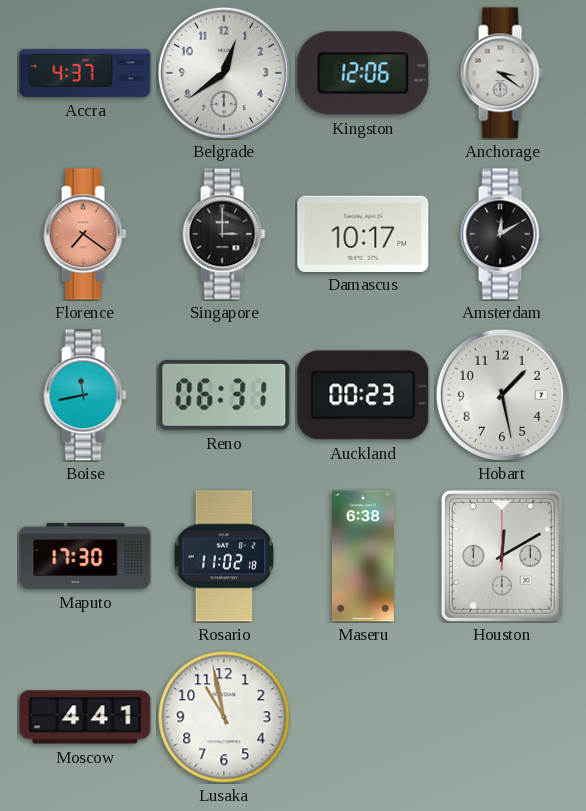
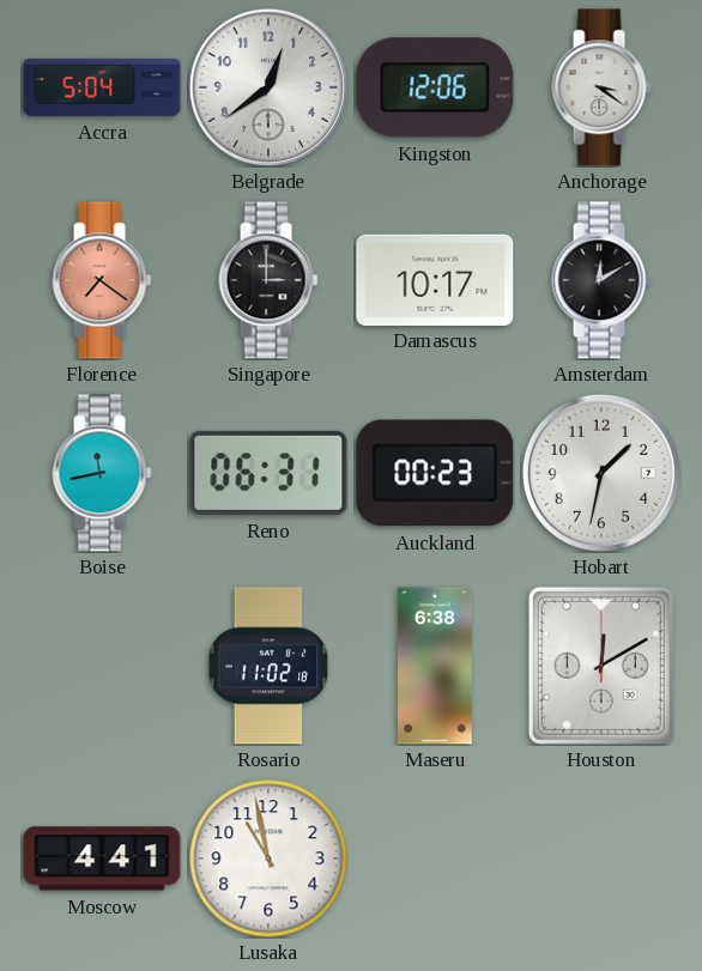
Accra: 4:37 -> 5:04 (102, 87)
Hobart: 1:28 -> 1:32 (601, 473)
Maputo: 17:30 -> none (85, 556)
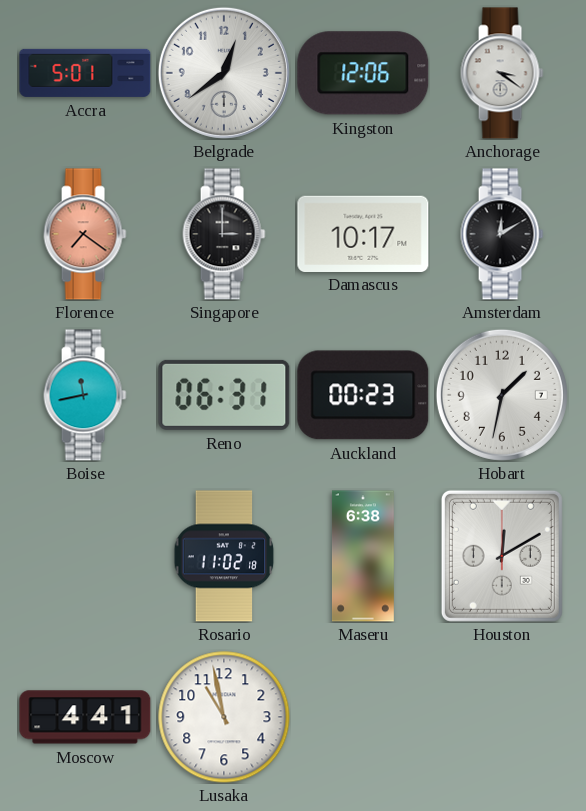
Accra: 5:04 -> 5:01 (85, 73)
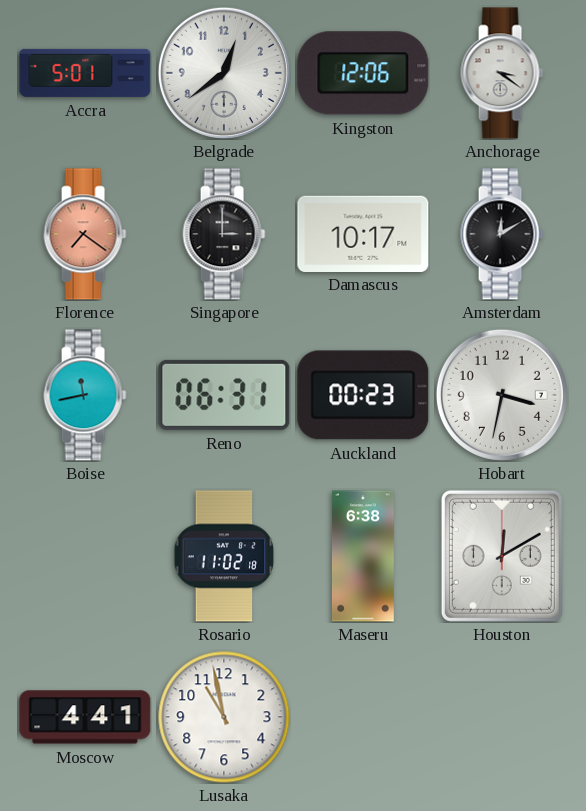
Hobart: 1:32 -> 3:32 (502, 395)
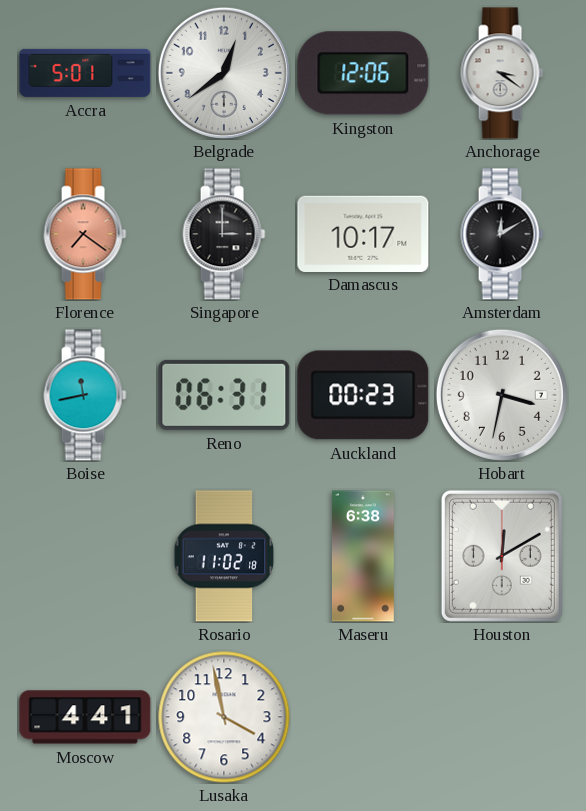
Lusaka: 10:58 -> 3:58 (224, 717)
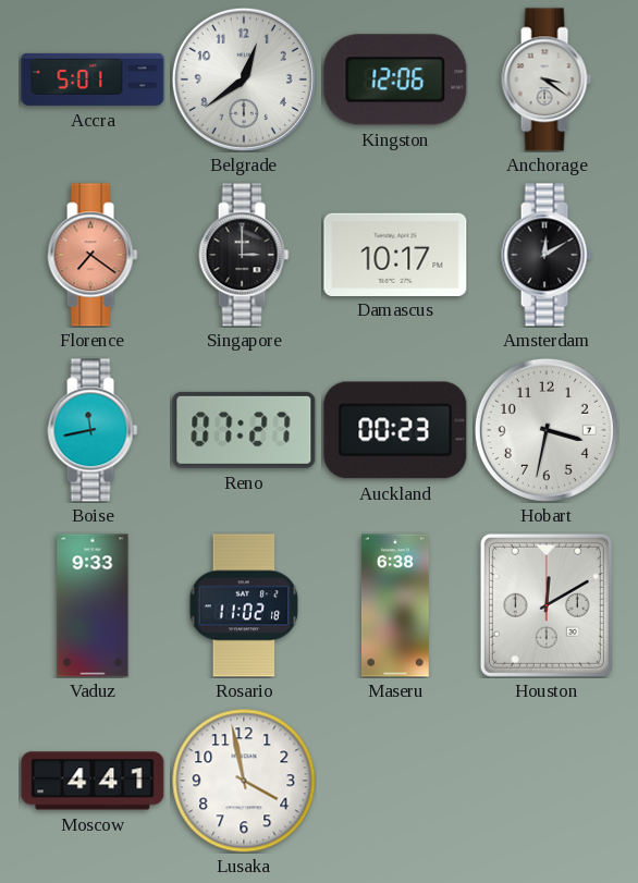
Reno: 06:31 -> 07:27 (244, 430)
Vaduz: none -> 9:33 (93, 605)
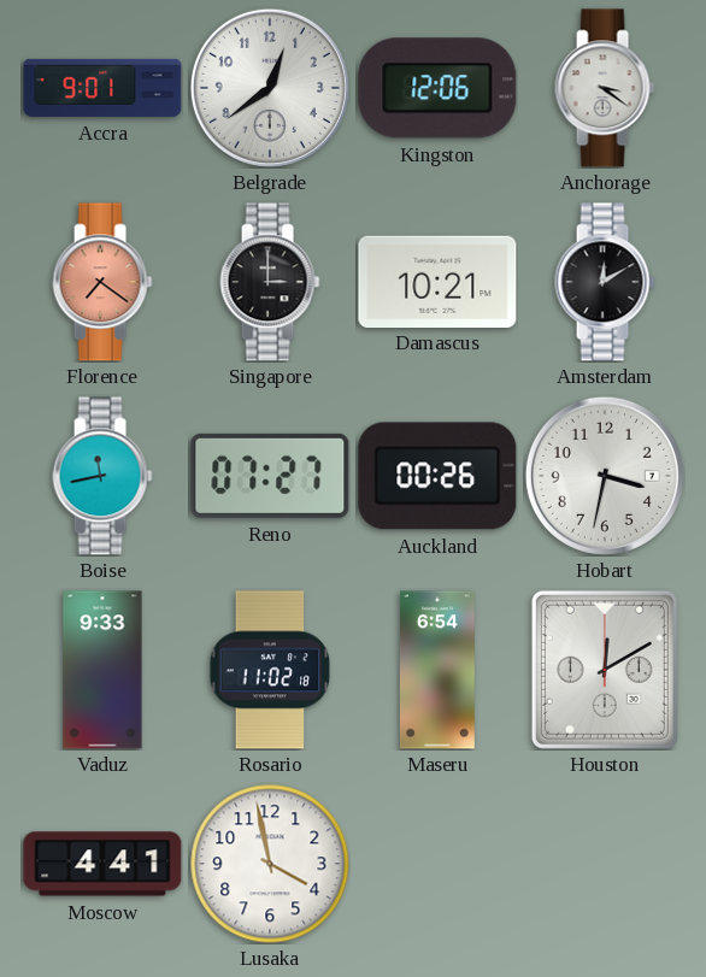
Accra: 5:01 -> 9:01 (102, 88)
Damascus: 10:17 -> 10:21 (437, 281)
Auckland: 00:23 -> 00:26 (437, 476)
Maseru: 6:38 -> 6:54 (437, 670)
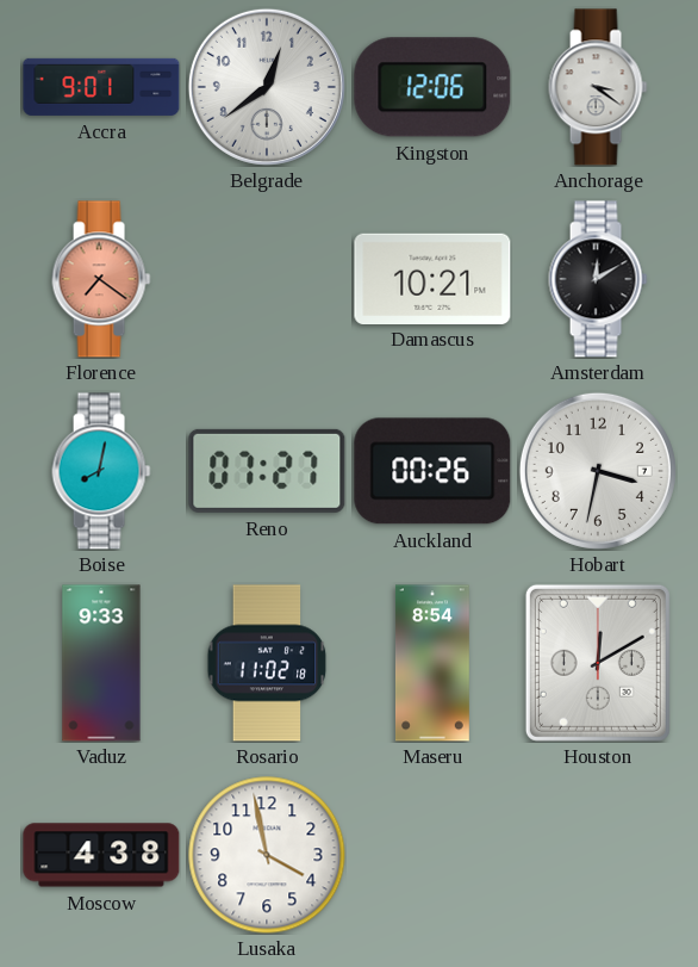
Singapore: 3:00 -> none (270, 282)
Boise: 11:43 -> 8:02 (101, 471)
Maseru: 6:54 -> 8:54 (432, 663)
Moscow: 4:41 -> 4:38 (101, 855)
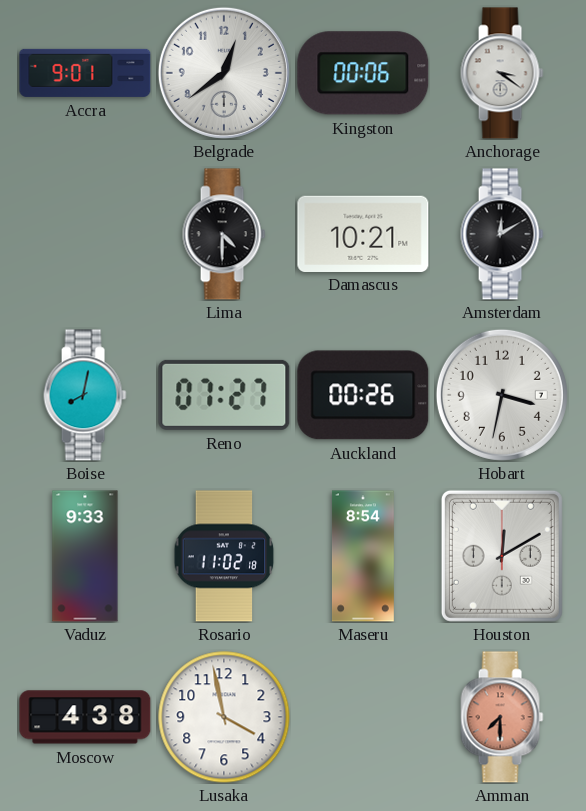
Kingston: 12:06 -> 00:06 (363, 73)
Florence: 7:21 -> none (101, 279)
Lima: none -> 4:30 (224, 234)
Amman: none -> 7:30 (502, 717)
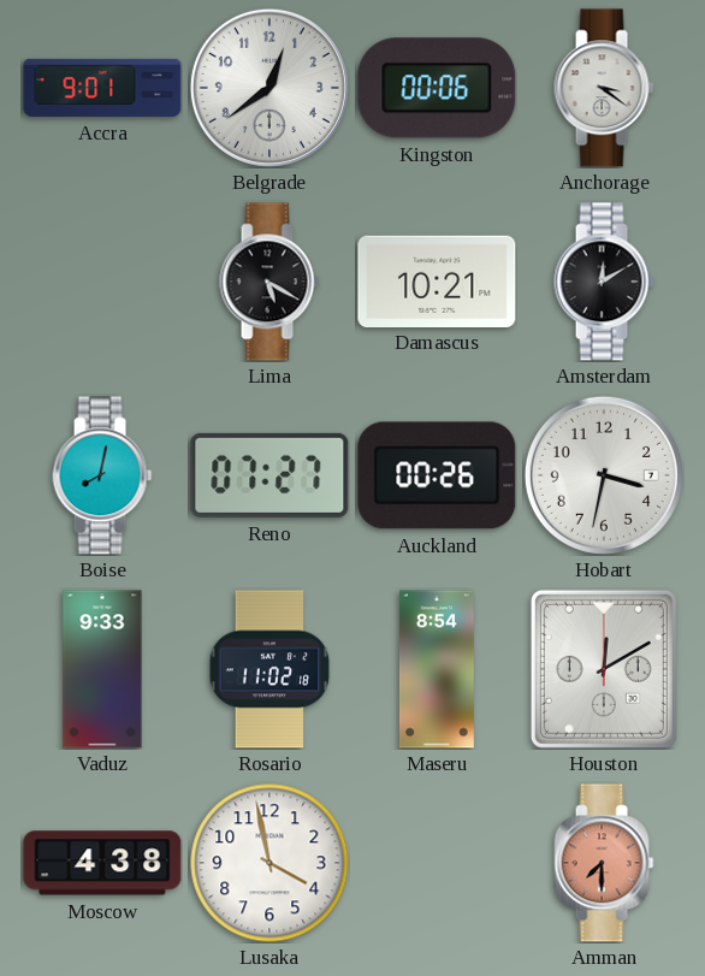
Lima: 4:30 -> 5:20 (269, 282)
